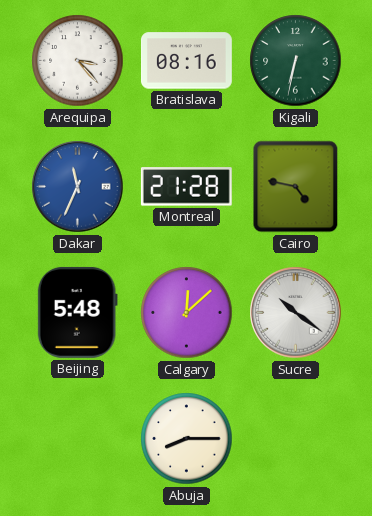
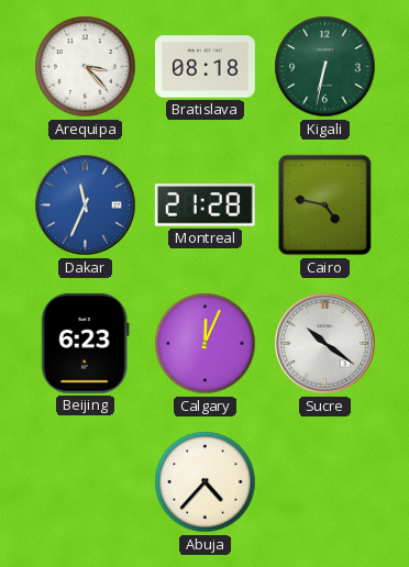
Bratislava: 08:16 -> 08:18 (204, 67)
Beijing: 5:48 -> 6:23 (85, 343)
Calgary: 12:08 -> 12:04 (206, 344)
Abuja: 8:15 -> 4:37 (206, 482)
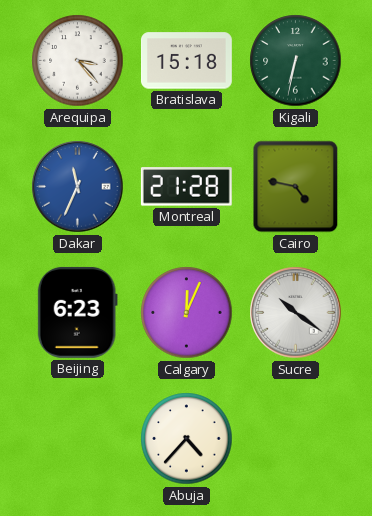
Bratislava: 08:18 -> 15:18 (186, 61)
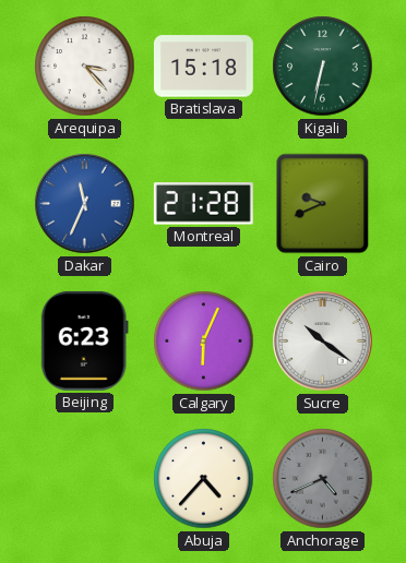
Cairo: 4:47 -> 9:41 (323, 204)
Calgary: 12:04 -> 6:04 (204, 342)
Anchorage: none -> 4:41 (323, 479)
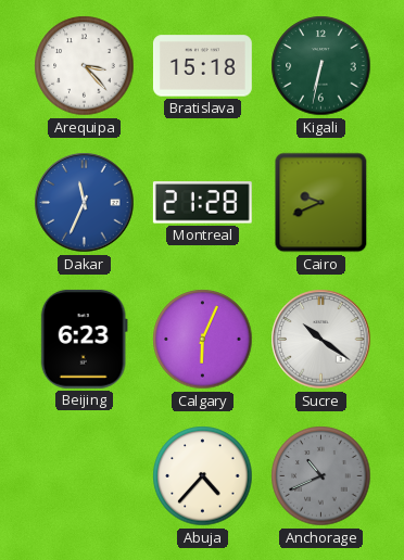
Anchorage: 4:41 -> 10:41 (321, 476)
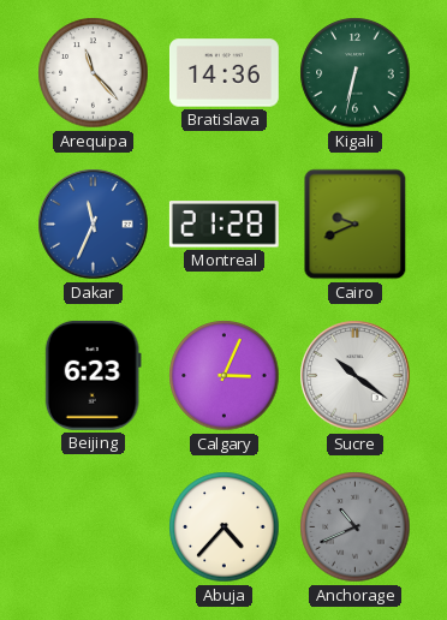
Arequipa: 3:23 -> 11:23 (94, 73)
Bratislava: 15:18 -> 14:36 (223, 73)
Calgary: 6:04 -> 3:04 (225, 376)
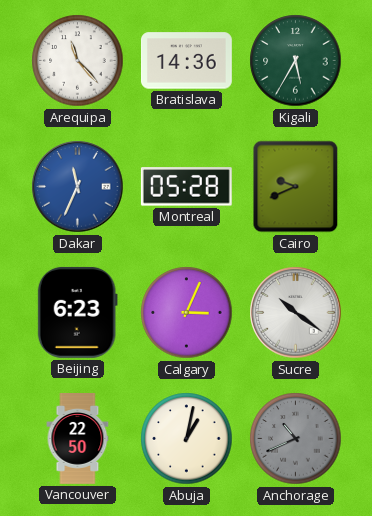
Kigali: 6:32 -> 5:35 (296, 61)
Montreal: 21:28 -> 05:28 (186, 187)
Vancouver: none -> 22:50 (78, 439)
Abuja: 4:37 -> 1:02 (187, 439)
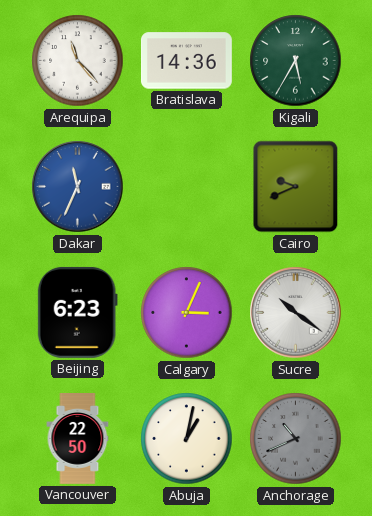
Montreal: 05:28 -> none (186, 187)
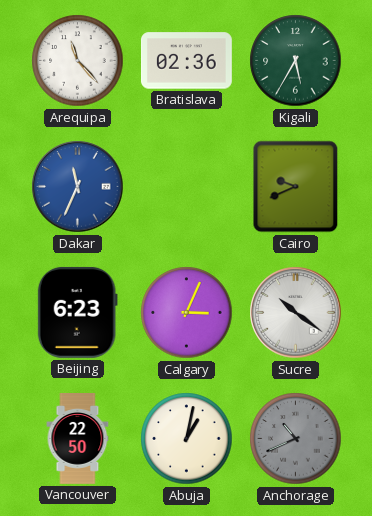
Bratislava: 14:36 -> 02:36 (186, 61)
